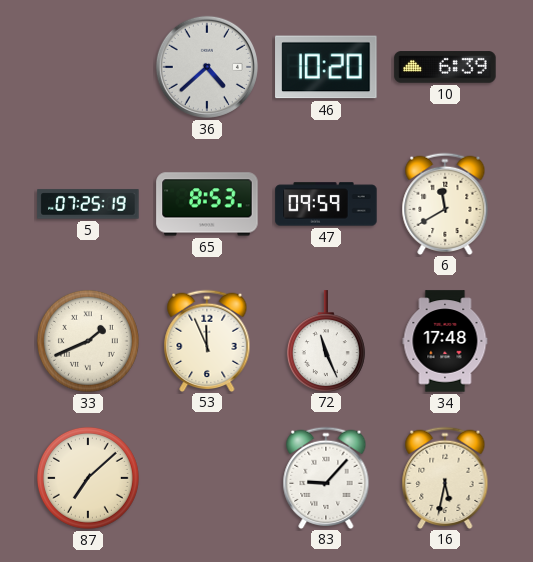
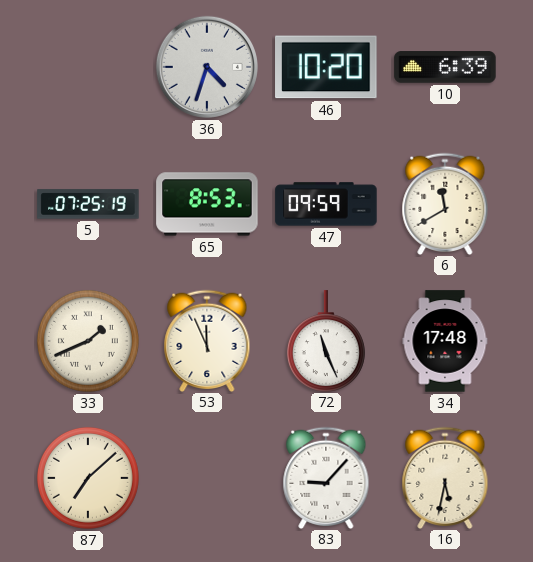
36: 4:38 -> 4:33 (207, 67)
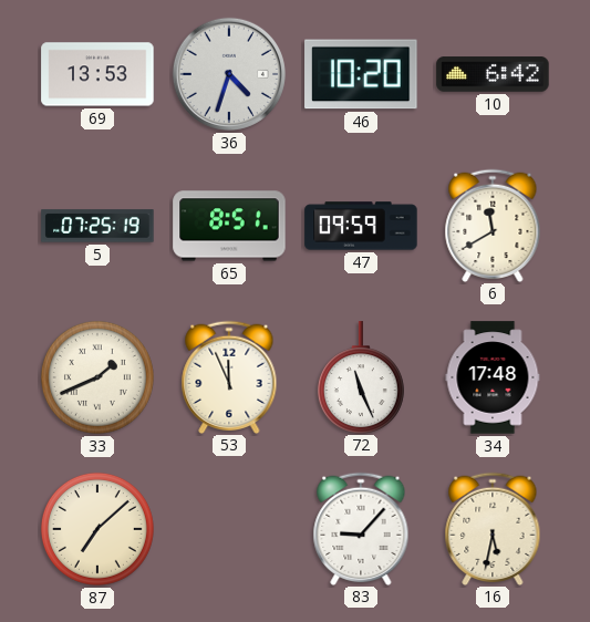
69: none -> 13:53 (97, 74)
10: 6:39 -> 6:42 (493, 74)
65: 8:53 -> 8:51 (229, 226)
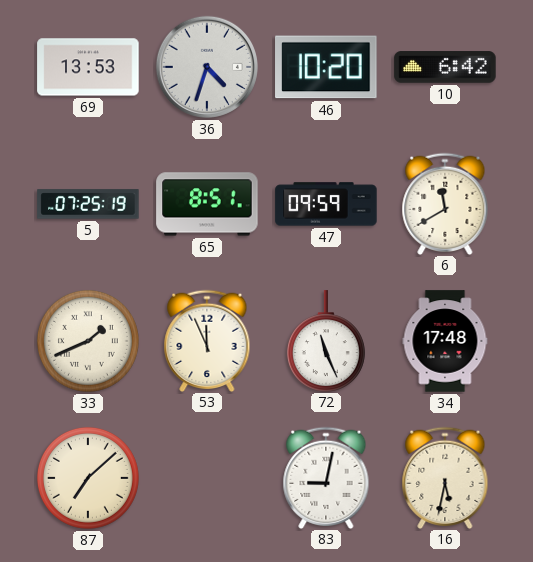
83: 9:07 -> 9:02 (326, 477)
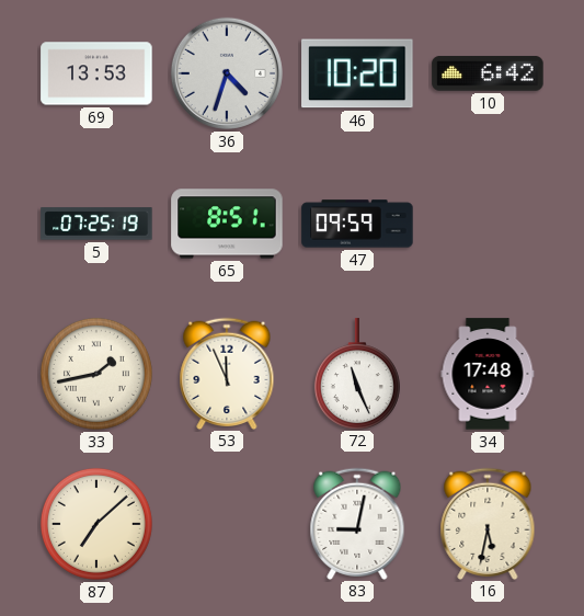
6: 11:40 -> none (445, 203)
33: 1:41 -> 1:43 (96, 374)
